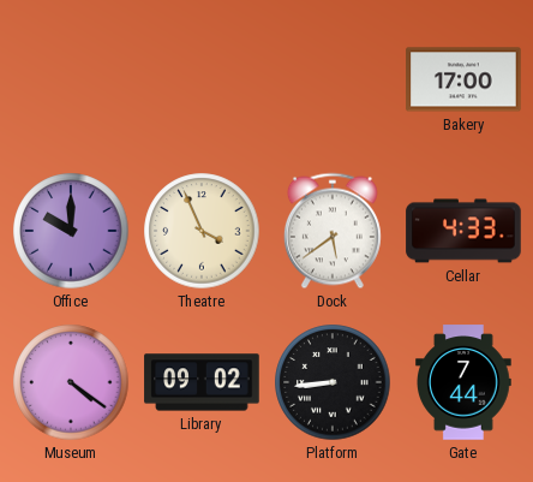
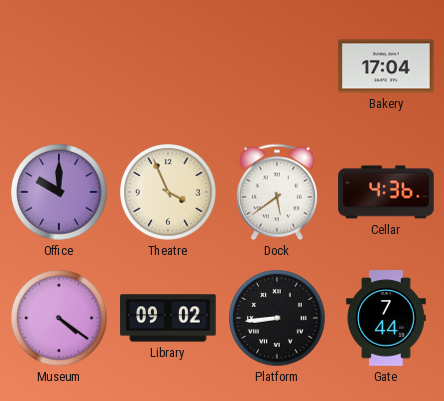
Bakery: 17:00 -> 17:04 (386, 66)
Cellar: 4:33 -> 4:36 (386, 192)
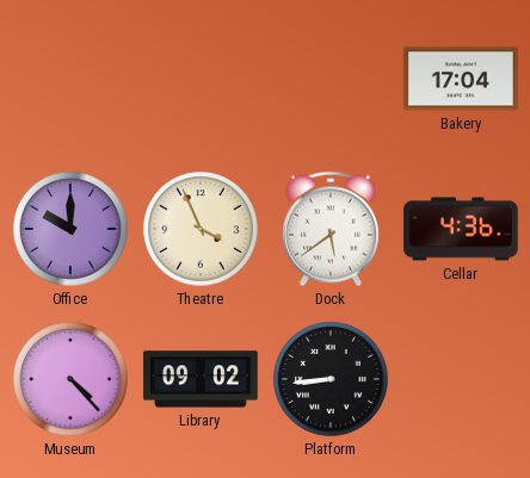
Museum: 4:21 -> 4:23 (70, 379)
Gate: 7:44 -> none (387, 318)
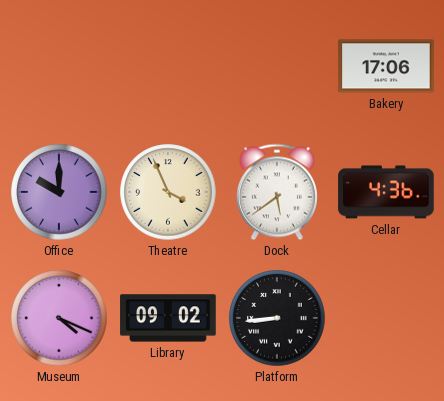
Bakery: 17:04 -> 17:06 (386, 66)
Museum: 4:23 -> 4:19 (59, 318)
